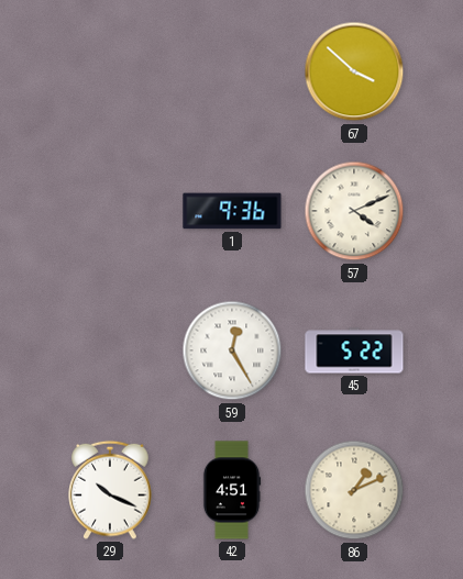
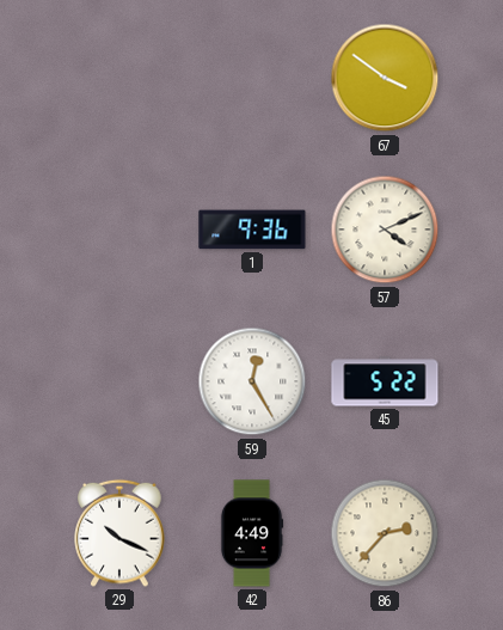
67: 3:52 -> 3:51 (385, 78)
42: 4:51 -> 4:49 (252, 533)
86: 1:11 -> 2:37 (385, 533)
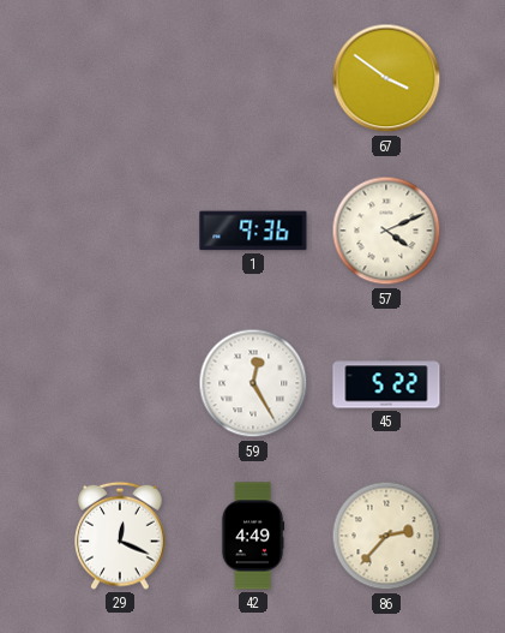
29: 10:19 -> 12:19 (120, 536)
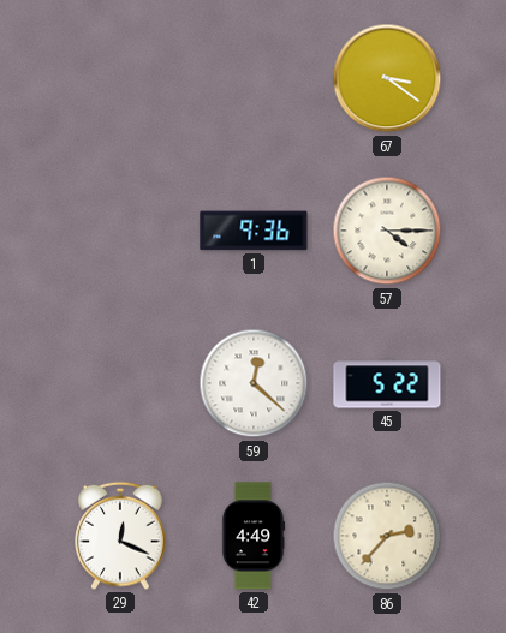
67: 3:51 -> 3:21 (387, 78)
57: 4:11 -> 4:15 (387, 231)
59: 12:25 -> 12:22 (254, 383)
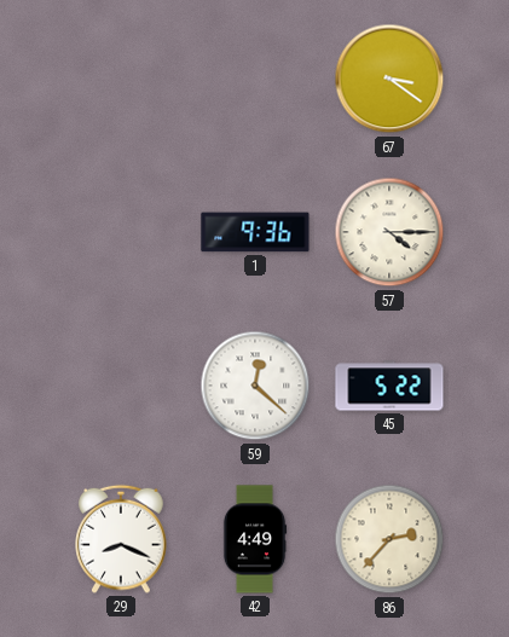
29: 12:19 -> 8:19 (121, 539)
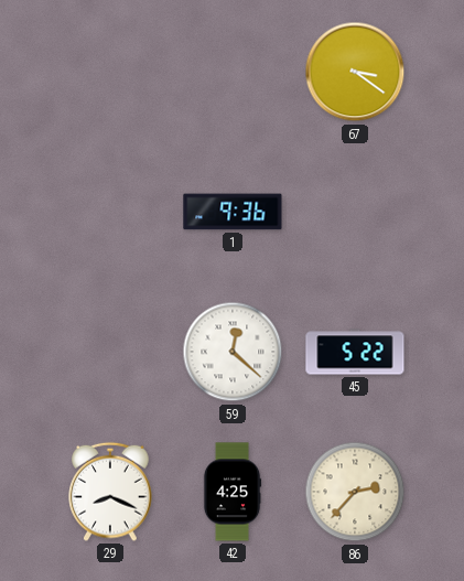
57: 4:15 -> none (389, 232)
42: 4:49 -> 4:25 (233, 492)
